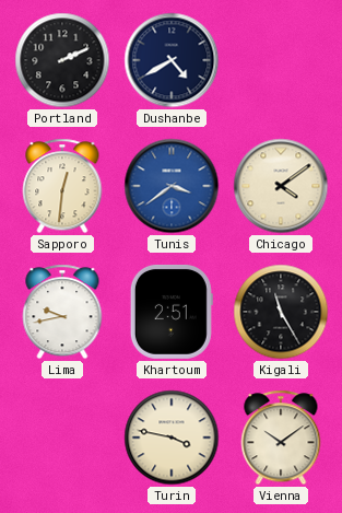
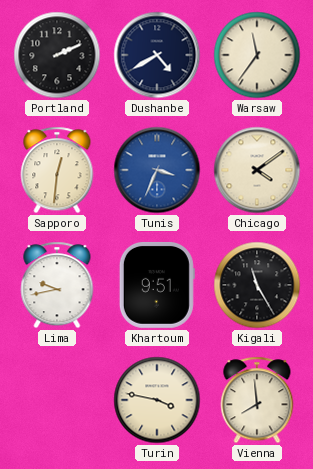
Warsaw: none -> 11:36 (257, 55)
Tunis: 3:39 -> 3:34 (157, 170)
Khartoum: 2:51 -> 9:51 (157, 285)
Vienna: 10:09 -> 7:59 (257, 400)
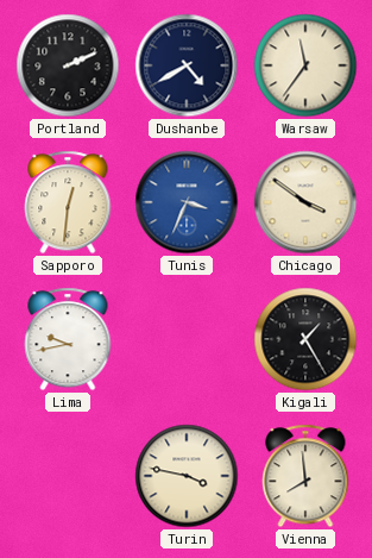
Chicago: 4:09 -> 3:51 (305, 202)
Khartoum: 9:51 -> none (157, 285)
Kigali: 11:25 -> 1:25 (305, 339)
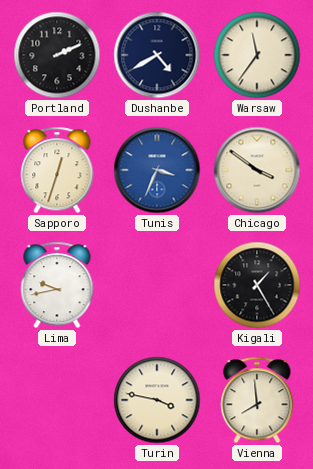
Sapporo: 12:31 -> 12:33 (57, 170)
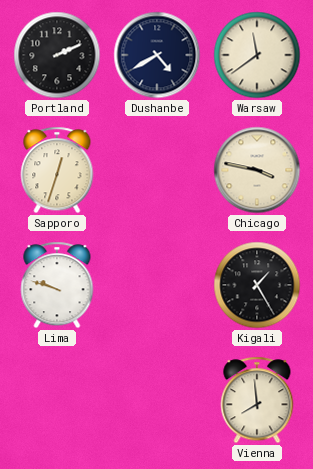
Warsaw: 11:36 -> 11:39 (257, 55)
Tunis: 3:34 -> none (157, 170)
Chicago: 3:51 -> 3:47 (257, 170)
Lima: 9:43 -> 9:48 (57, 285)
Turin: 3:47 -> none (157, 400)
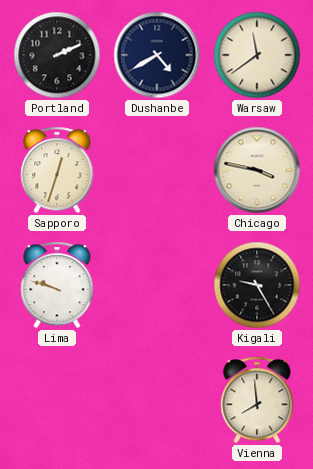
Kigali: 1:25 -> 9:25 (257, 285)
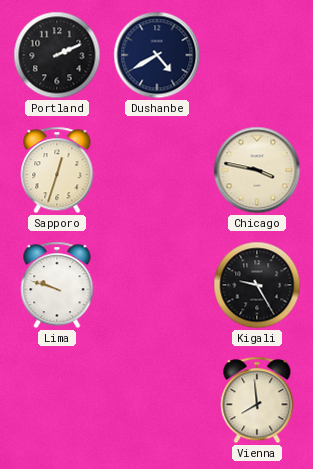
Warsaw: 11:39 -> none (257, 55)
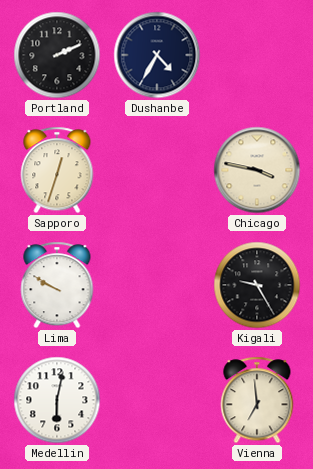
Dushanbe: 4:40 -> 4:35 (157, 55)
Lima: 9:48 -> 9:50 (57, 285)
Medellin: none -> 6:02 (57, 400)
Vienna: 7:59 -> 6:59 (257, 400)
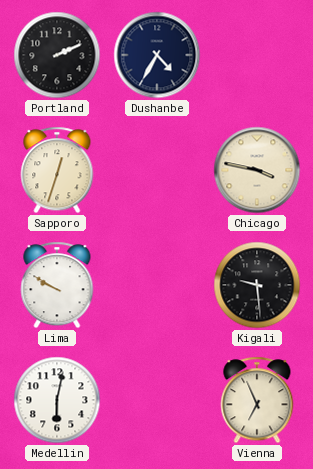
Kigali: 9:25 -> 9:29 (257, 285)
Vienna: 6:59 -> 6:56 (257, 400)
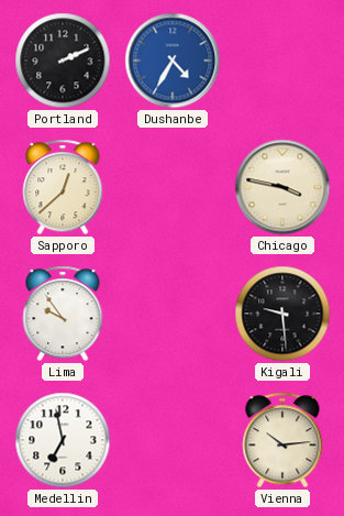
Dushanbe dial: navy -> blue (173, 61)
Sapporo: 12:33 -> 12:38 (63, 187)
Lima: 9:50 -> 9:54 (63, 314)
Medellin: 6:02 -> 6:58 (63, 440)
Vienna: 6:56 -> 10:14 (282, 440)
